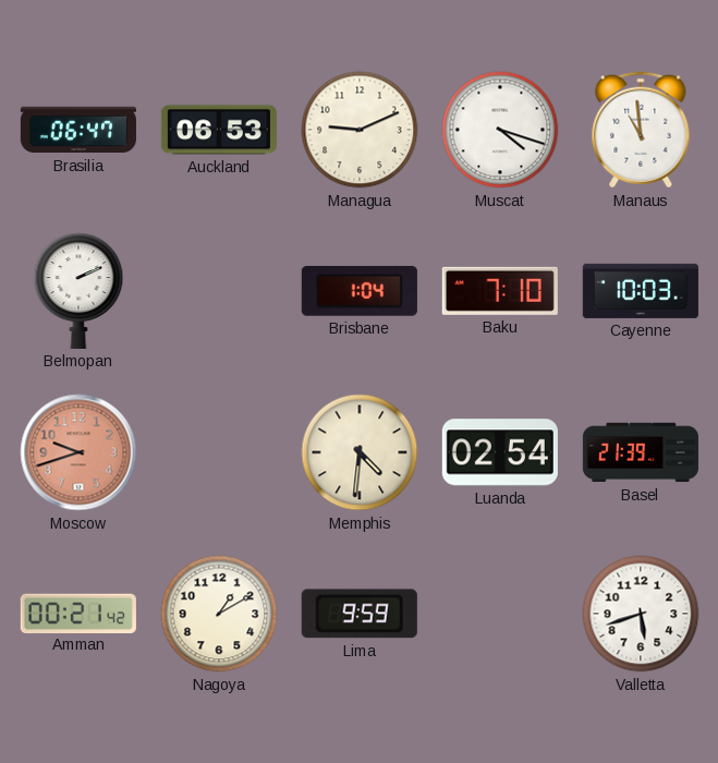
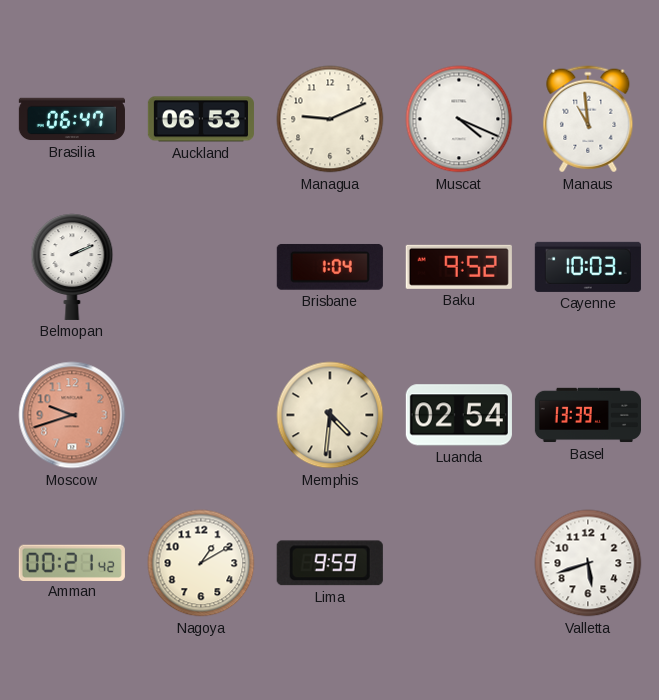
Muscat: 4:18 -> 4:19 (459, 119)
Baku: 7:10 -> 9:52 (459, 267)
Basel: 21:39 -> 13:39 (587, 415)
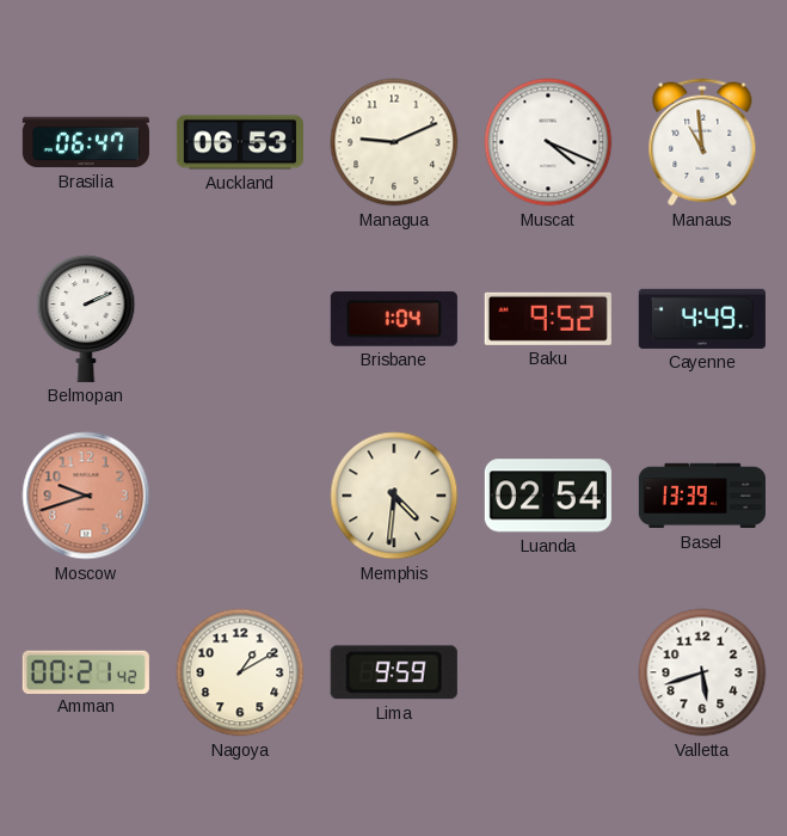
Cayenne: 10:03 -> 4:49 (702, 319)
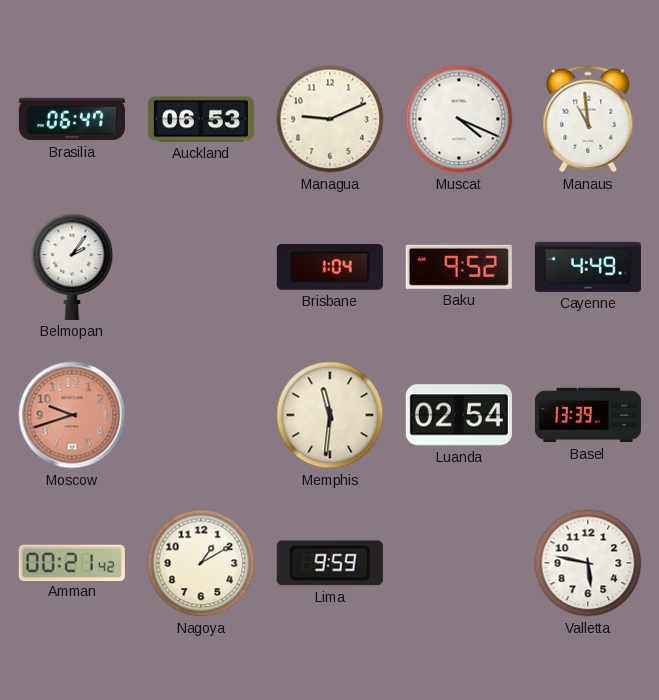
Belmopan: 2:11 -> 2:06 (72, 267)
Memphis: 4:31 -> 11:31 (330, 415)
Valletta: 5:42 -> 5:47 (588, 563)
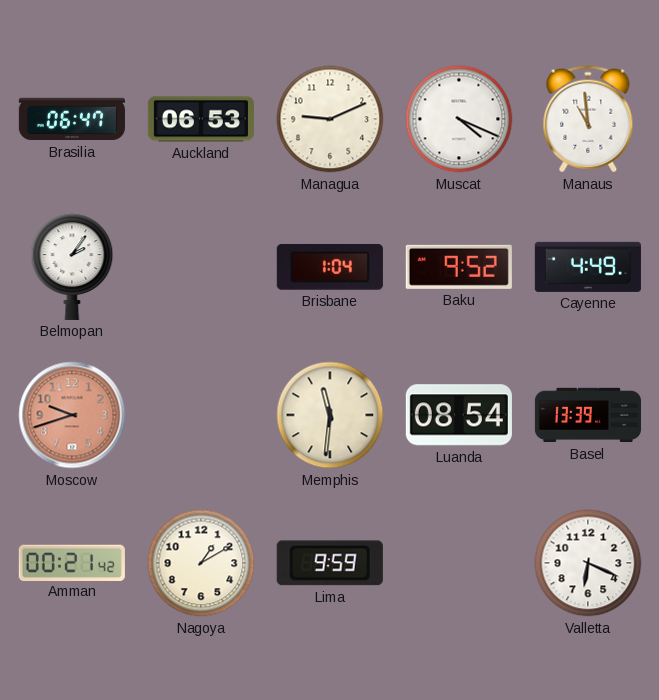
Luanda: 02:54 -> 08:54 (459, 415)
Valletta: 5:47 -> 6:19 (588, 563)
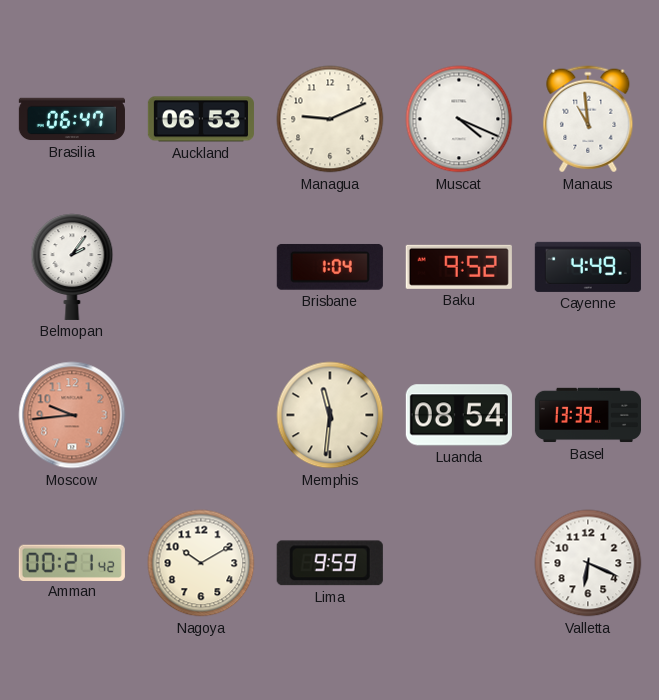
Moscow: 9:42 -> 9:44 (72, 415)
Nagoya: 1:10 -> 10:10 (201, 563)
